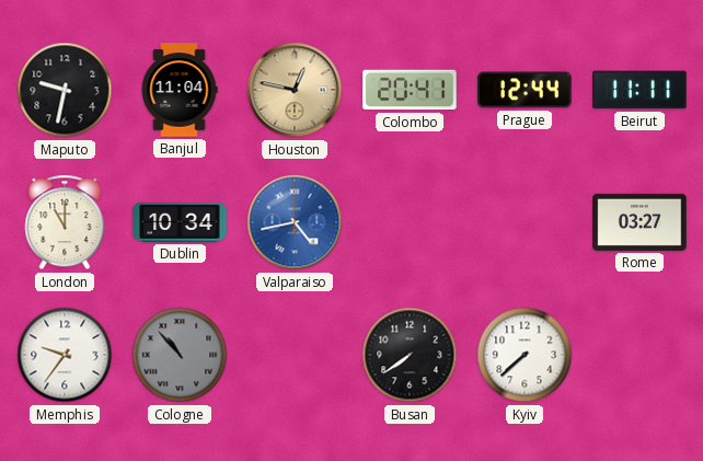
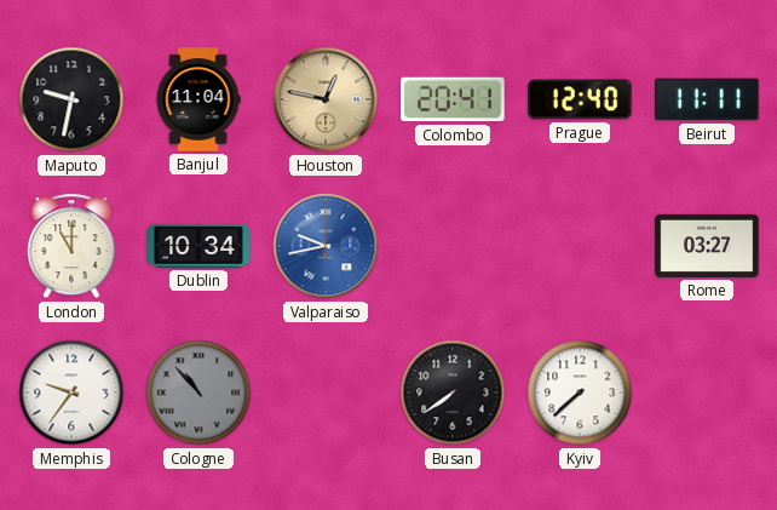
Prague: 12:44 -> 12:40 (580, 99)
Valparaiso: 4:43 -> 9:43 (326, 246)
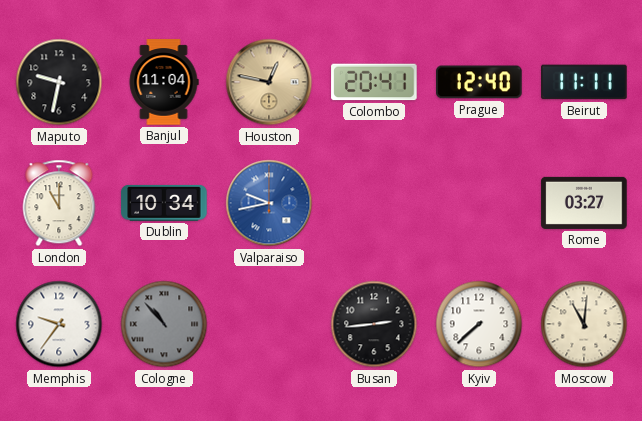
Busan: 7:39 -> 2:44 (374, 324)
Moscow: none -> 11:01 (584, 324)
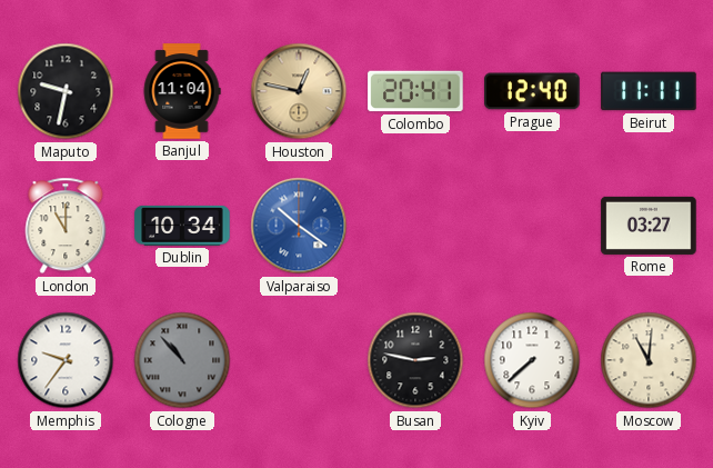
Valparaiso: 9:43 -> 10:21 (299, 226)
Busan: 2:44 -> 2:47 (415, 360)
